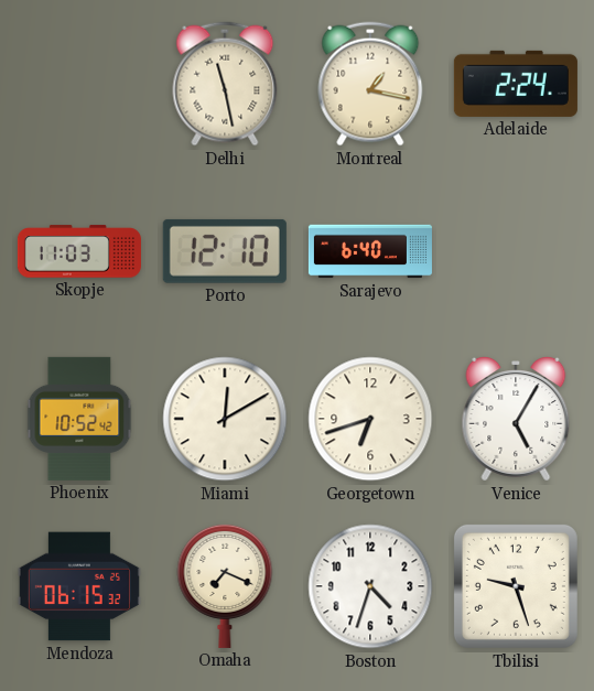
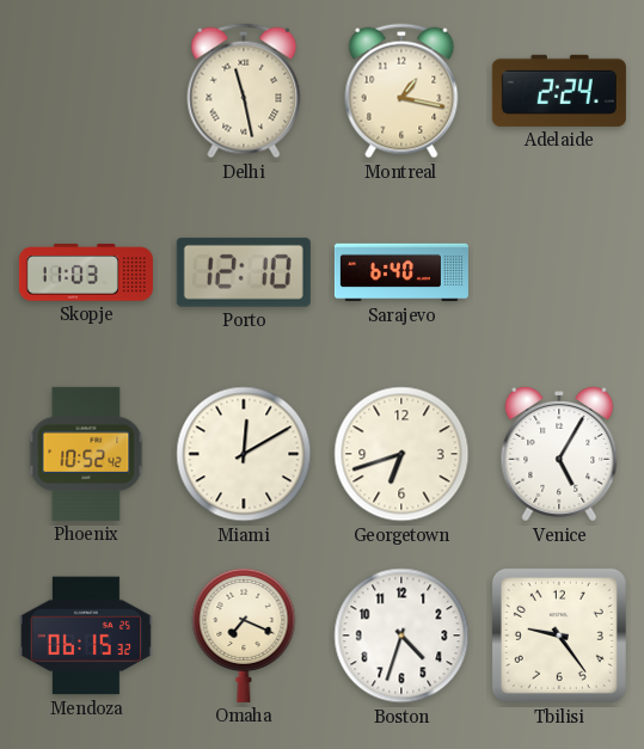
Tbilisi: 9:27 -> 9:24 (559, 636)
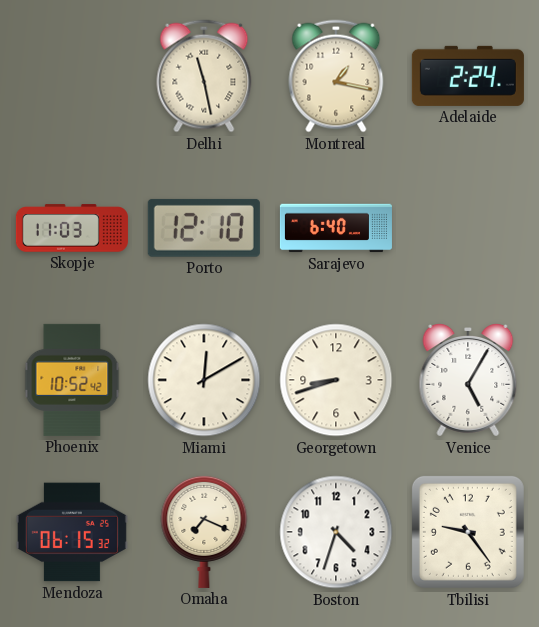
Georgetown: 6:42 -> 8:42 (336, 380)
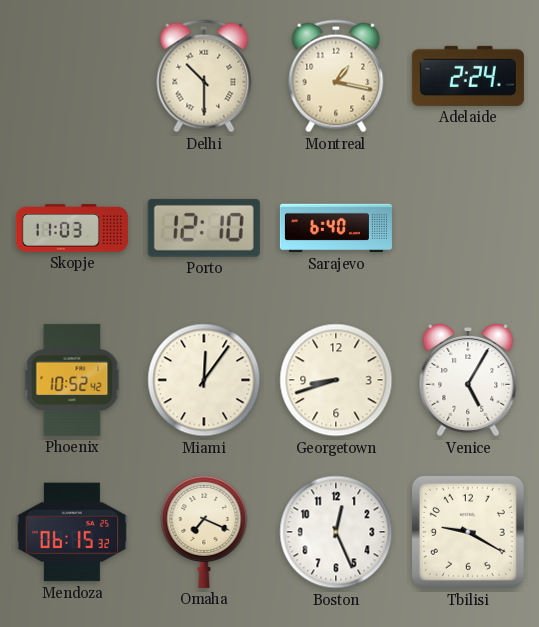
Delhi: 11:28 -> 10:30 (204, 76)
Miami: 12:10 -> 12:06 (204, 380)
Boston: 4:33 -> 12:26 (336, 532)
Tbilisi: 9:24 -> 9:20 (468, 532)
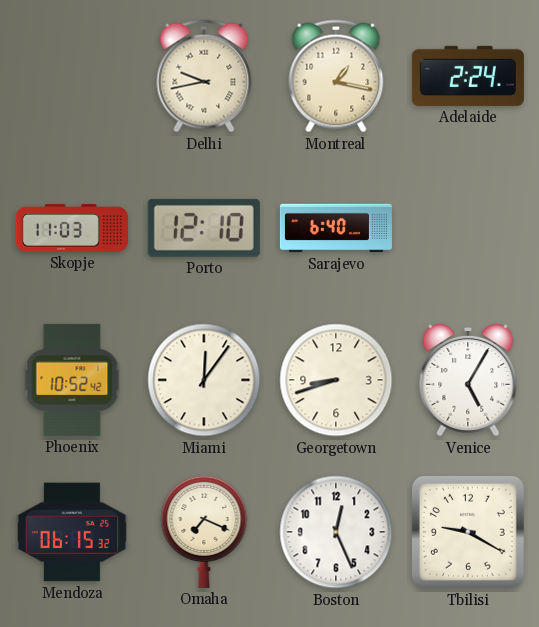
Delhi: 10:30 -> 9:43 (204, 76)
